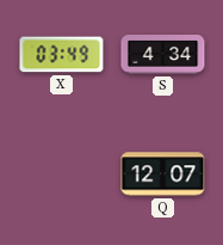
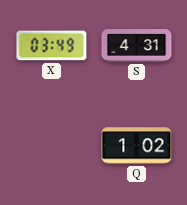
S: 4:34 -> 4:31 (137, 46)
Q: 12:07 -> 1:02 (137, 146)
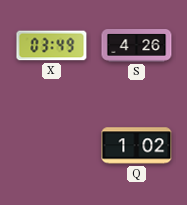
S: 4:31 -> 4:26 (137, 46)
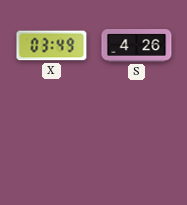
Q: 1:02 -> none (137, 146)
